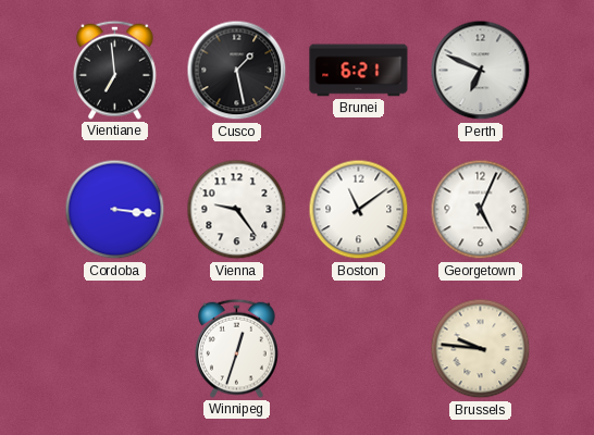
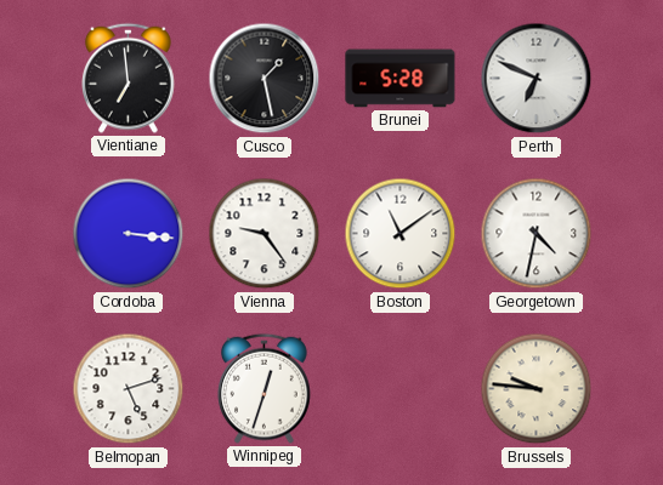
Brunei: 6:21 -> 5:28 (401, 79)
Georgetown: 5:04 -> 4:32 (537, 234)
Belmopan: none -> 5:12 (129, 389)
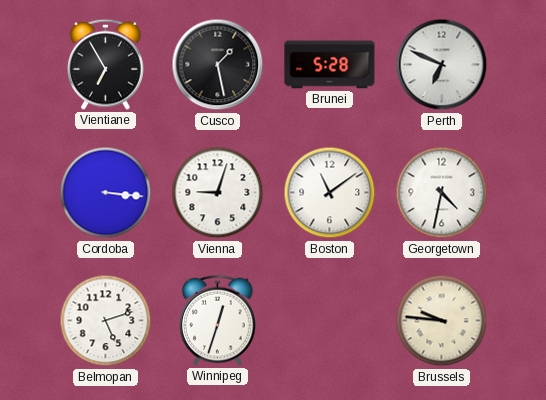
Vientiane: 6:59 -> 6:55 (106, 64)
Vienna: 9:24 -> 9:03 (218, 193)
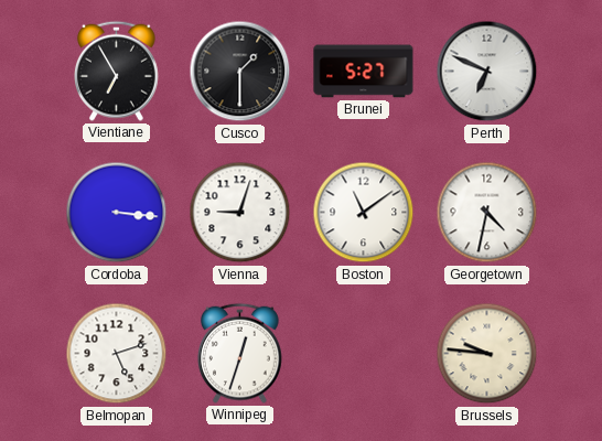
Cusco: 1:28 -> 1:30 (240, 72)
Brunei: 5:28 -> 5:27 (364, 72)
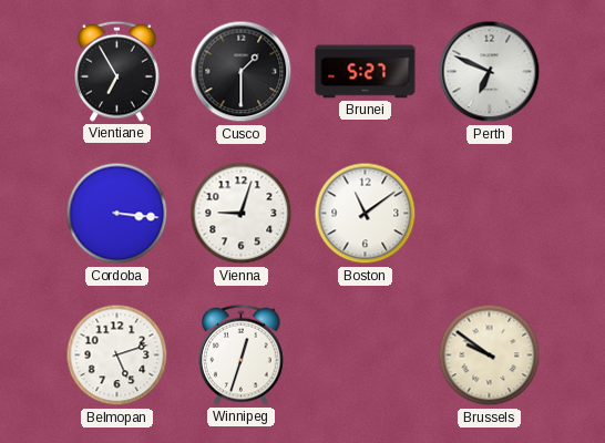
Georgetown: 4:32 -> none (487, 213)
Brussels: 9:46 -> 9:51 (490, 356)
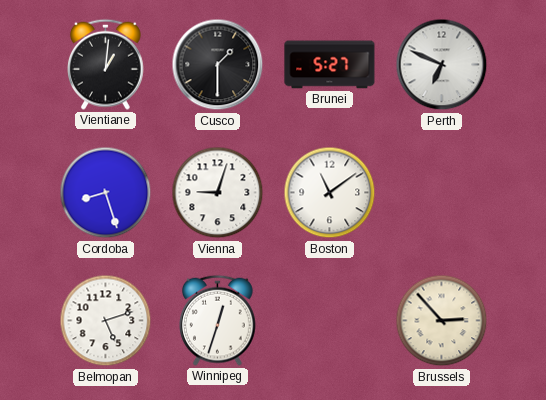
Vientiane: 6:55 -> 1:01 (106, 64)
Cordoba: 3:16 -> 8:27 (106, 193)
Brussels: 9:51 -> 2:53 (442, 321)
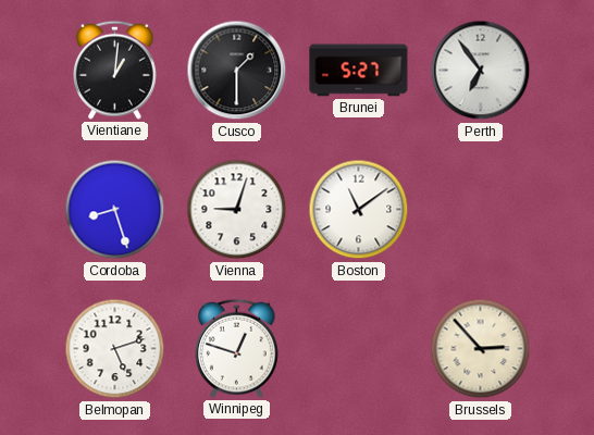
Perth: 6:49 -> 6:54 (481, 71)
Winnipeg: 12:33 -> 12:48 (237, 348)
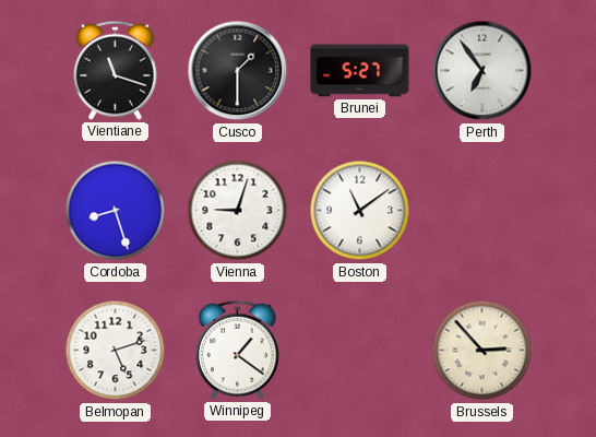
Vientiane: 1:01 -> 11:18 (116, 70)
Winnipeg: 12:48 -> 1:21 (238, 350)
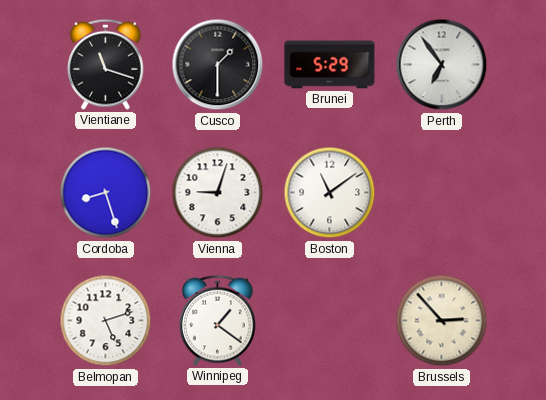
Brunei: 5:27 -> 5:29 (330, 65)
